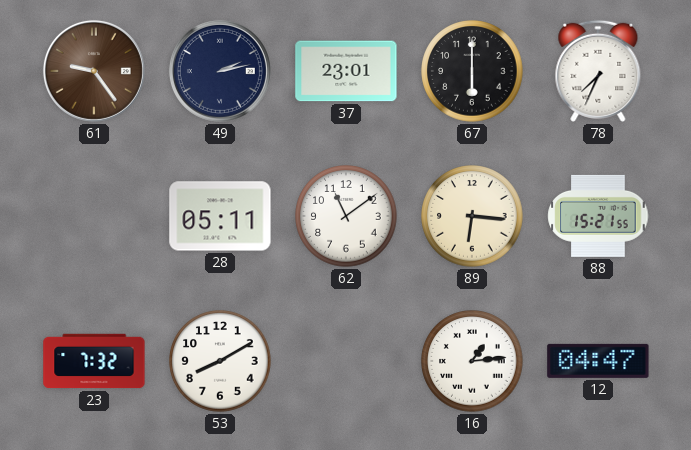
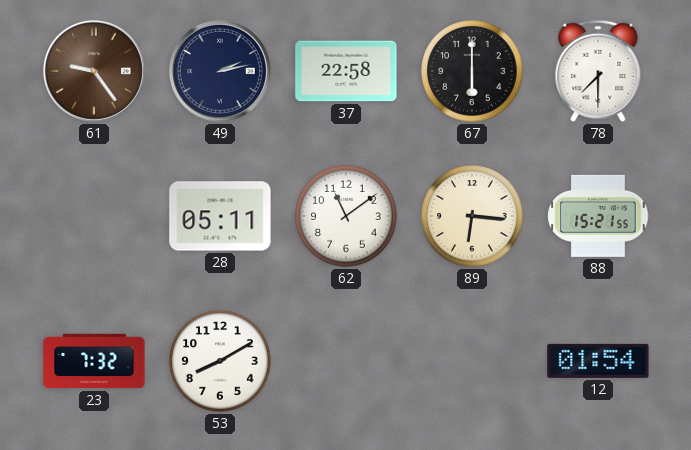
37: 23:01 -> 22:58 (346, 71)
78: 7:34 -> 7:30 (598, 71)
16: 1:14 -> none (472, 361)
12: 04:47 -> 01:54 (598, 361)
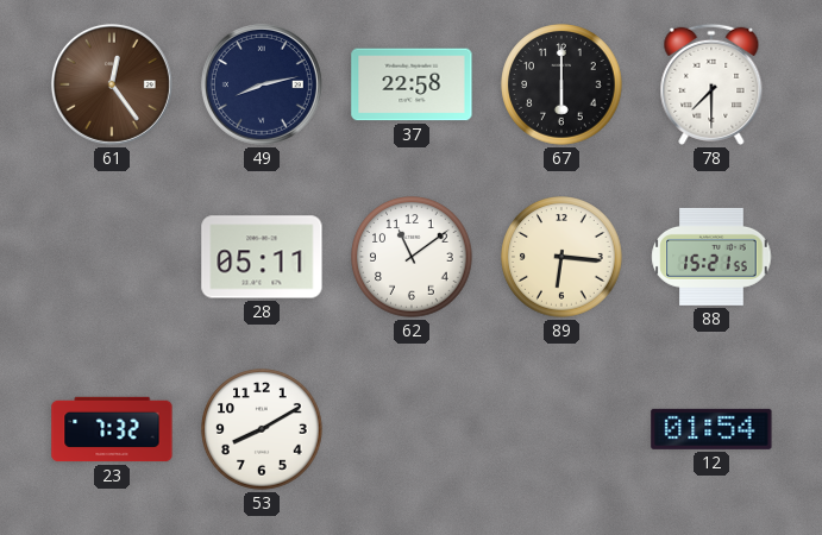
61: 9:24 -> 12:24 (112, 84)
49: 2:13 -> 8:13 (262, 84)
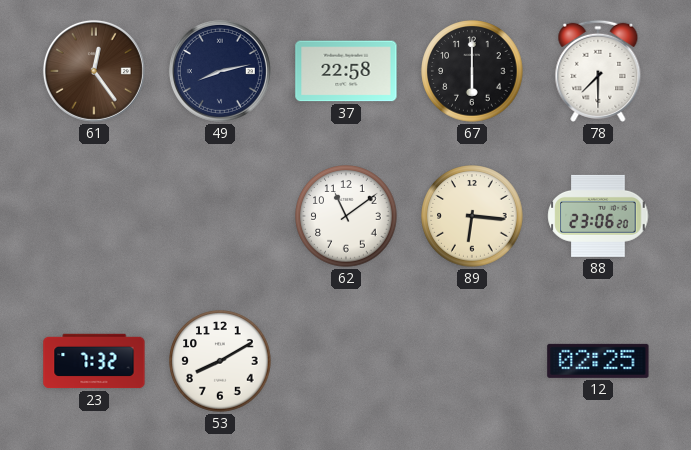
28: 05:11 -> none (262, 257)
88: 15:21 -> 23:06 (598, 216)
12: 01:54 -> 02:25 (598, 361)
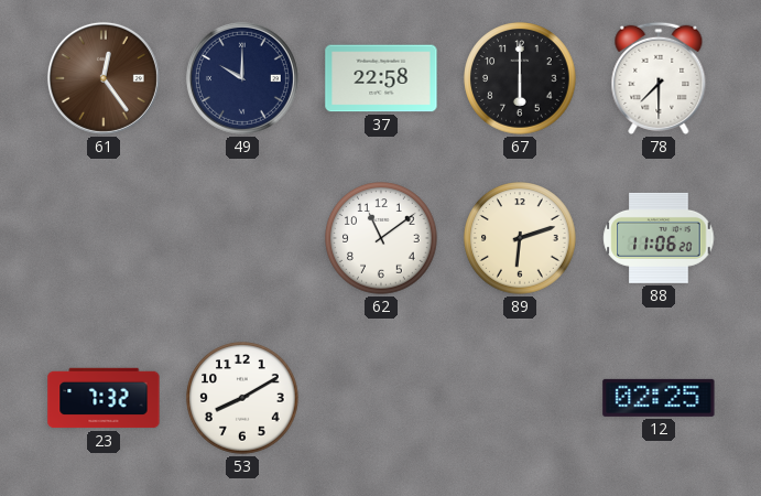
49: 8:13 -> 10:00 (242, 78)
89: 6:16 -> 6:12 (520, 238)
88: 23:06 -> 11:06 (659, 238)
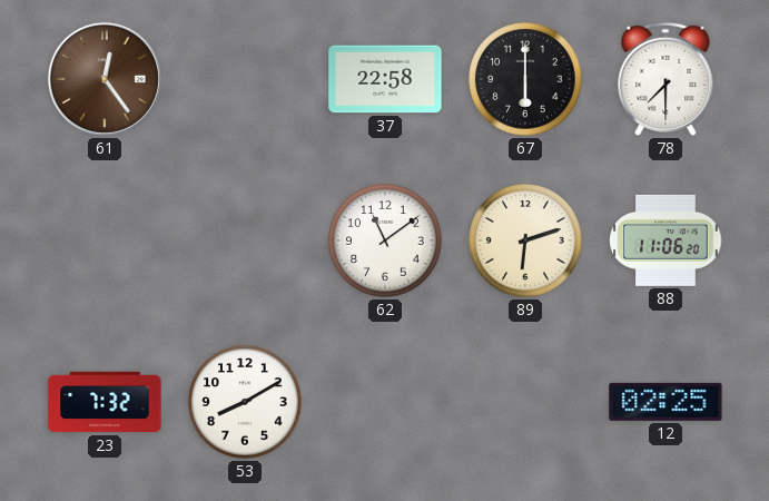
49: 10:00 -> none (242, 78)
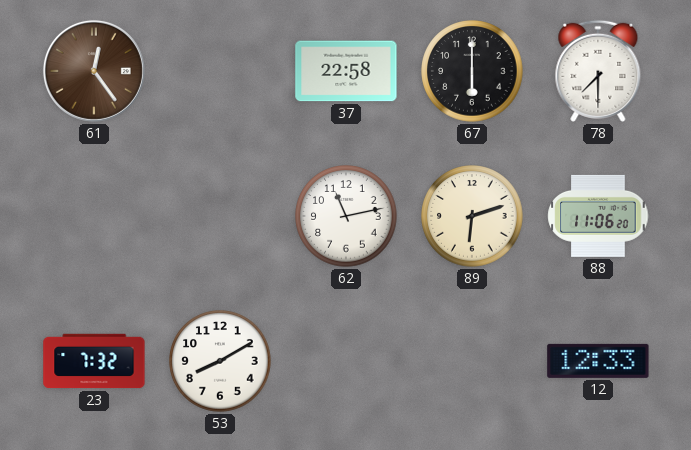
62: 11:09 -> 11:13 (346, 216)
12: 02:25 -> 12:33 (598, 361)
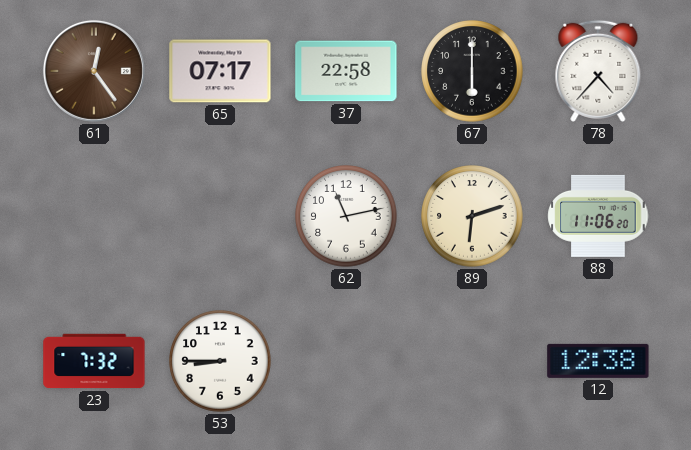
65: none -> 07:17 (220, 71)
78: 7:30 -> 4:37 (598, 71)
53: 8:10 -> 8:45 (220, 361)
12: 12:33 -> 12:38 (598, 361)
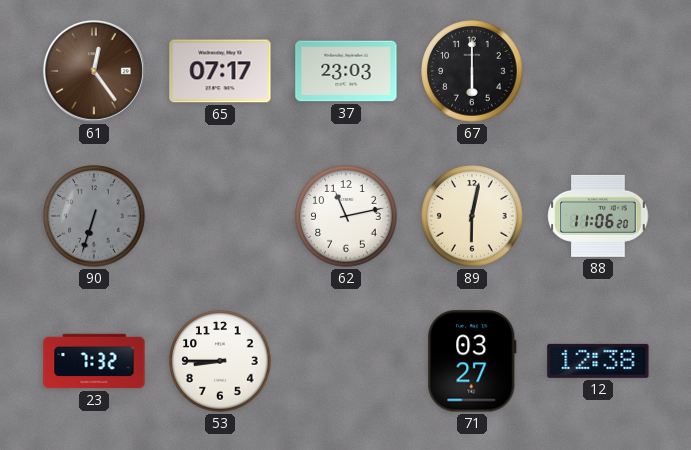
37: 22:58 -> 23:03 (346, 71)
78: 4:37 -> none (598, 71)
90: none -> 6:33 (94, 216)
89: 6:12 -> 6:02 (472, 216)
71: none -> 03:27 (472, 361)
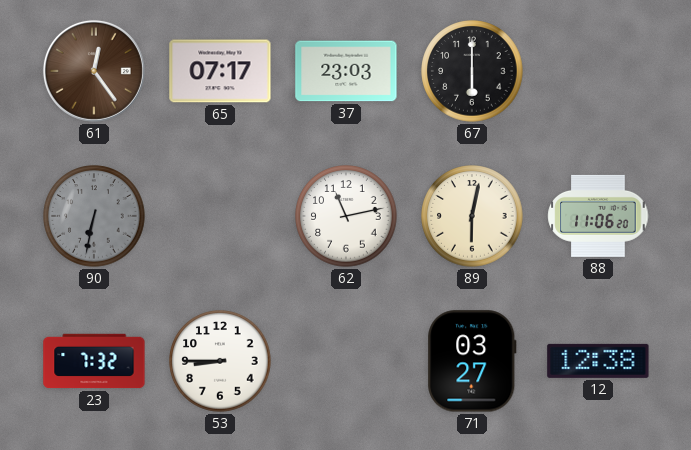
90: 6:33 -> 6:32 (94, 216)
